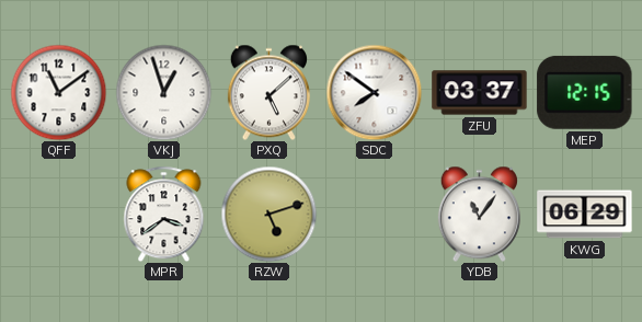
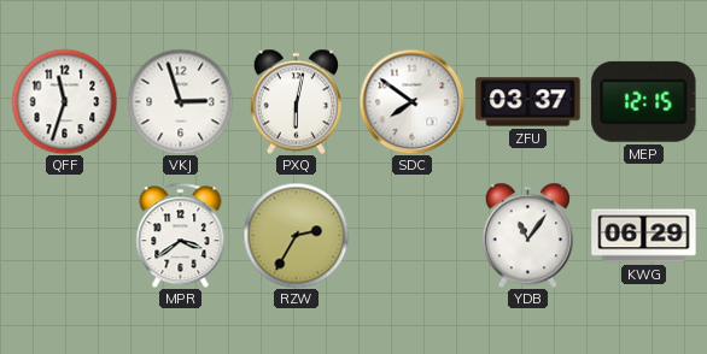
QFF: 11:09 -> 11:33 (64, 101)
VKJ: 12:57 -> 2:57 (180, 101)
PXQ: 5:08 -> 6:02 (296, 101)
RZW: 5:12 -> 2:35 (296, 235)
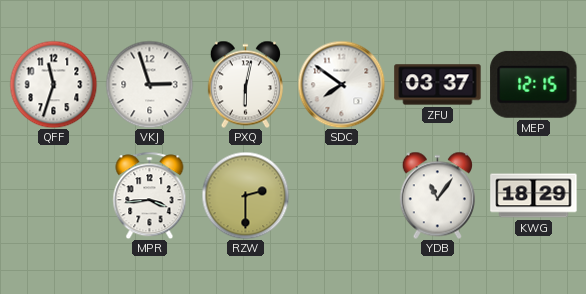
MPR: 3:39 -> 3:44 (150, 195)
RZW: 2:35 -> 2:30 (245, 195)
KWG: 06:29 -> 18:29 (534, 196)
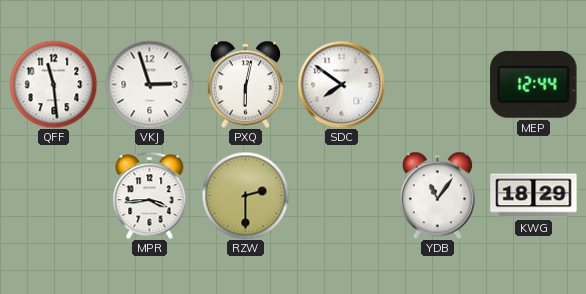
QFF: 11:33 -> 11:29 (53, 84)
ZFU: 03:37 -> none (438, 85)
MEP: 12:15 -> 12:44 (534, 84)
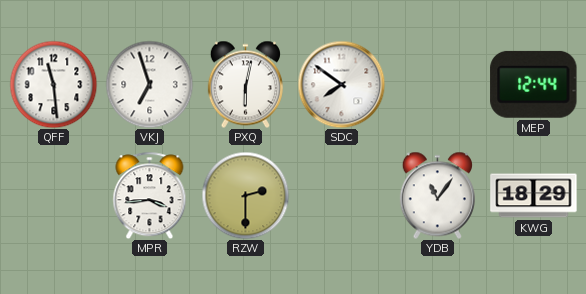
VKJ: 2:57 -> 6:57 (149, 84)
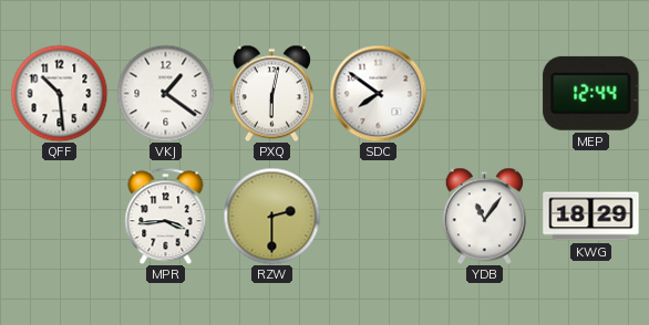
QFF: 11:29 -> 10:29 (59, 93)
VKJ: 6:57 -> 1:21 (165, 93)
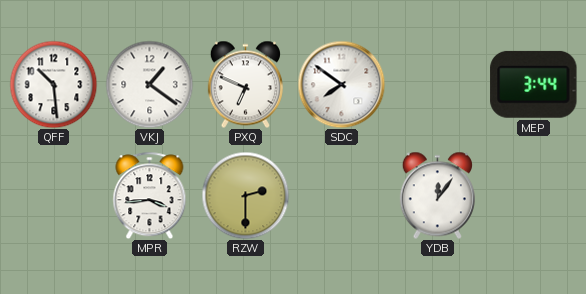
PXQ: 6:02 -> 6:49 (245, 84)
MEP: 12:44 -> 3:44 (534, 84)
YDB: 11:06 -> 12:06 (437, 195)
KWG: 18:29 -> none (591, 217)
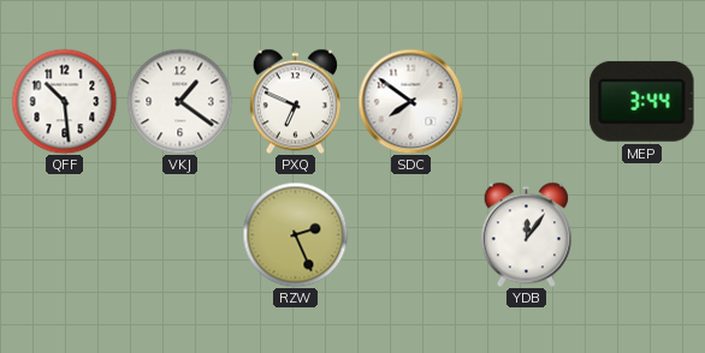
MPR: 3:44 -> none (150, 195)
RZW: 2:30 -> 2:26 (295, 234)
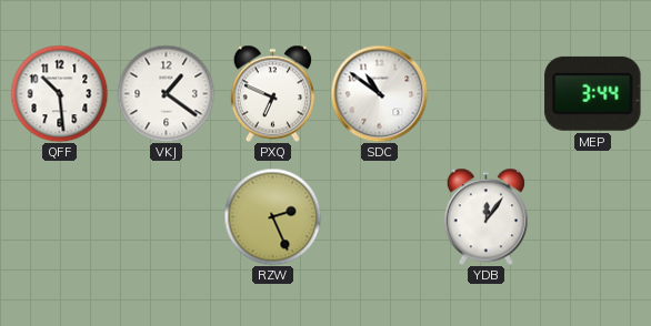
SDC: 7:51 -> 10:51 (379, 93)
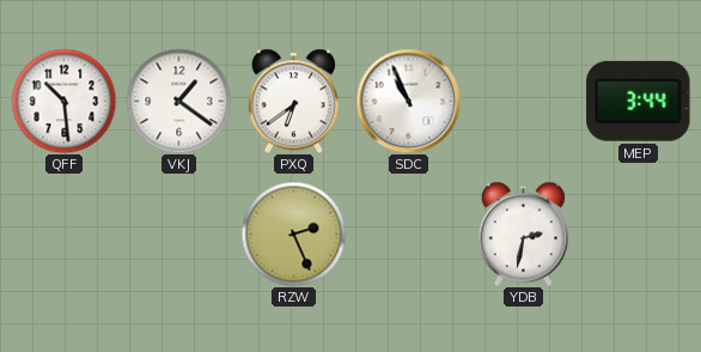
PXQ: 6:49 -> 6:39 (293, 101)
SDC: 10:51 -> 10:56 (408, 101)
YDB: 12:06 -> 2:32 (523, 233)
